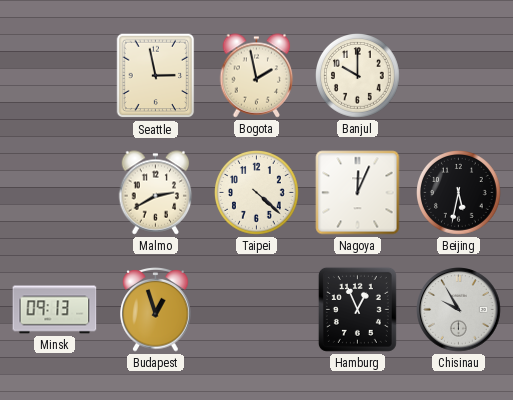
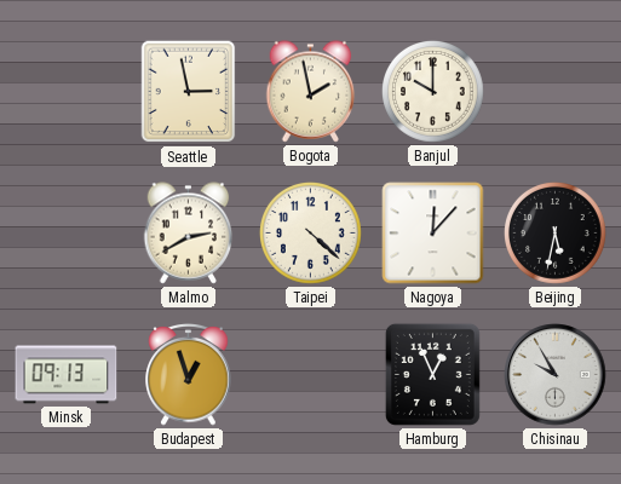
Nagoya: 12:04 -> 12:07 (433, 234)
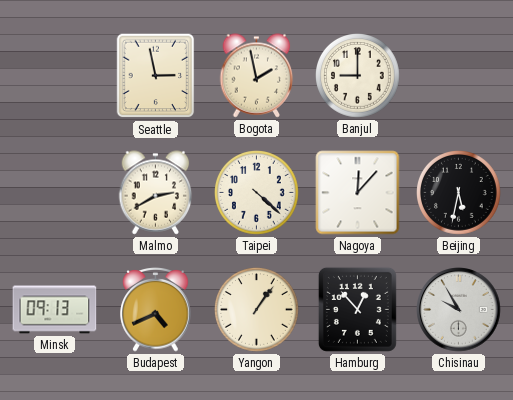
Banjul: 10:00 -> 9:00 (358, 76)
Budapest: 12:57 -> 4:41 (156, 310)
Yangon: none -> 1:06 (257, 310)
Hamburg: 12:56 -> 12:53 (357, 309)
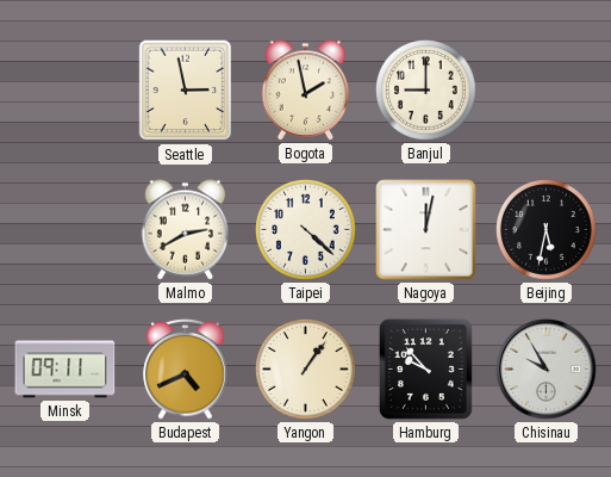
Nagoya: 12:07 -> 12:02 (426, 230)
Minsk: 09:13 -> 09:11 (66, 370)
Hamburg: 12:53 -> 9:53 (425, 368)
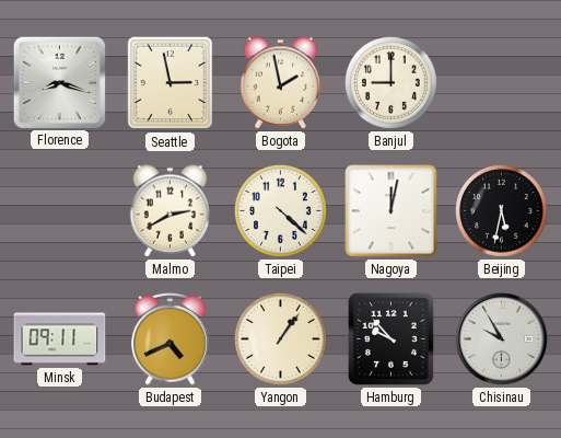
Florence: none -> 8:18 (59, 82)
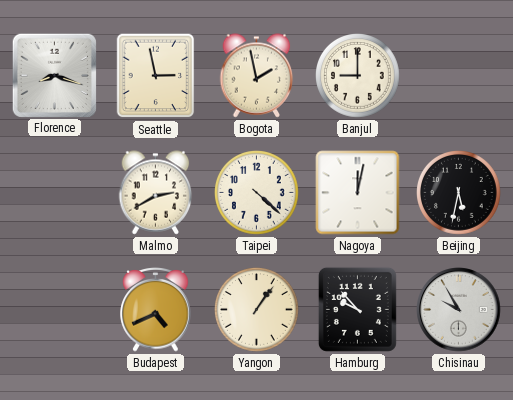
Minsk: 09:11 -> none (60, 339)
